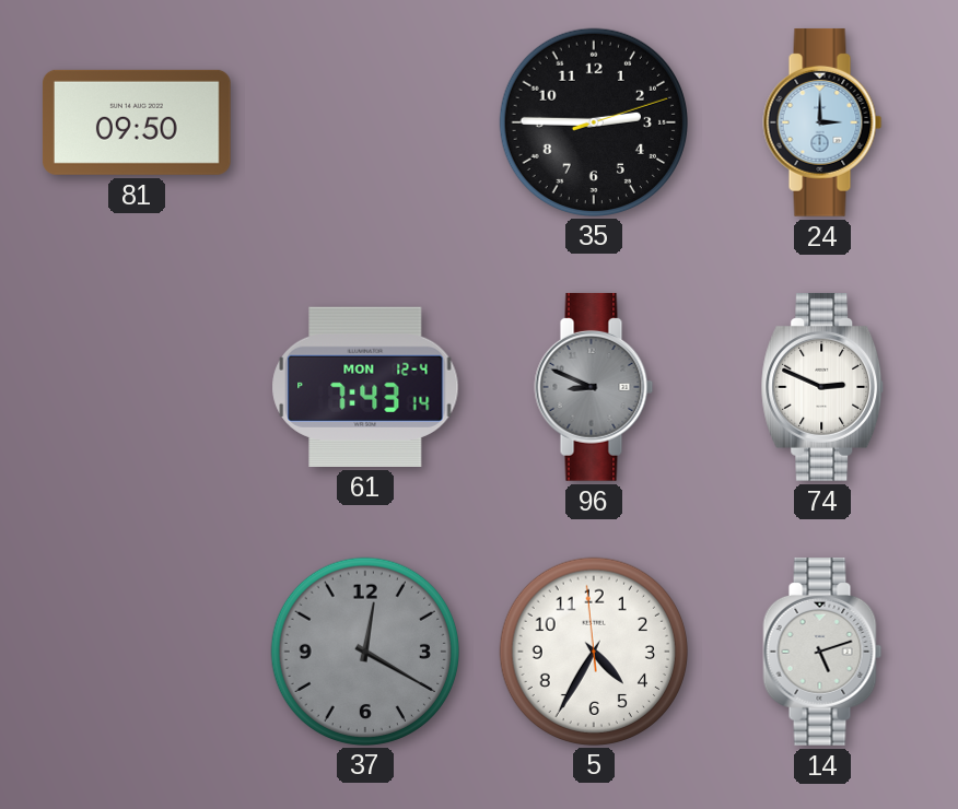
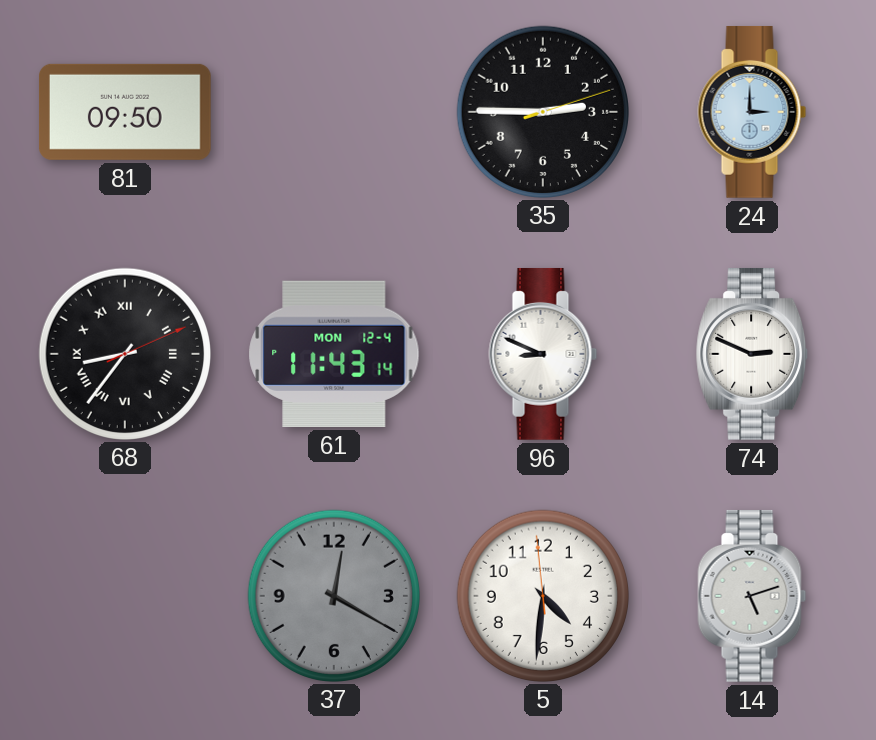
68: none -> 8:36 (124, 353)
61: 7:43 -> 11:43 (334, 354)
96 dial: grey -> white (543, 354)
5: 4:34 -> 4:30 (542, 595)
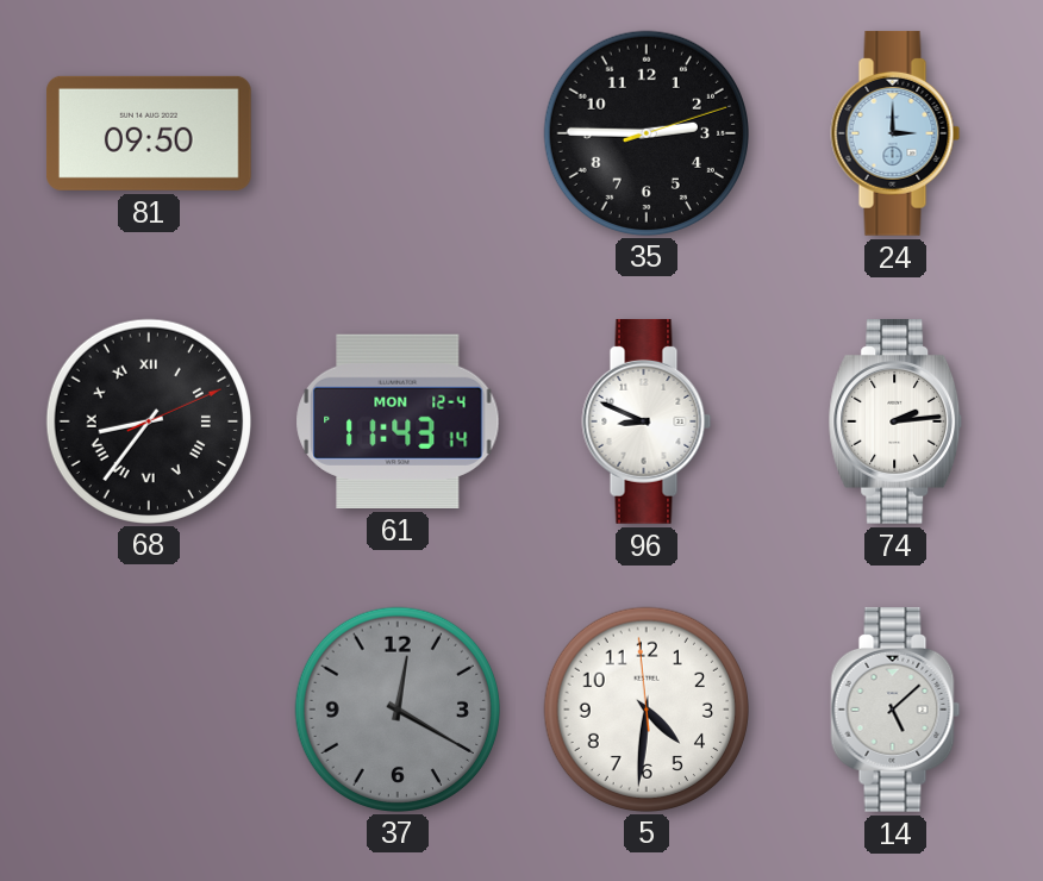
74: 2:49 -> 2:14 (895, 421)
14: 5:12 -> 5:08 (895, 710)
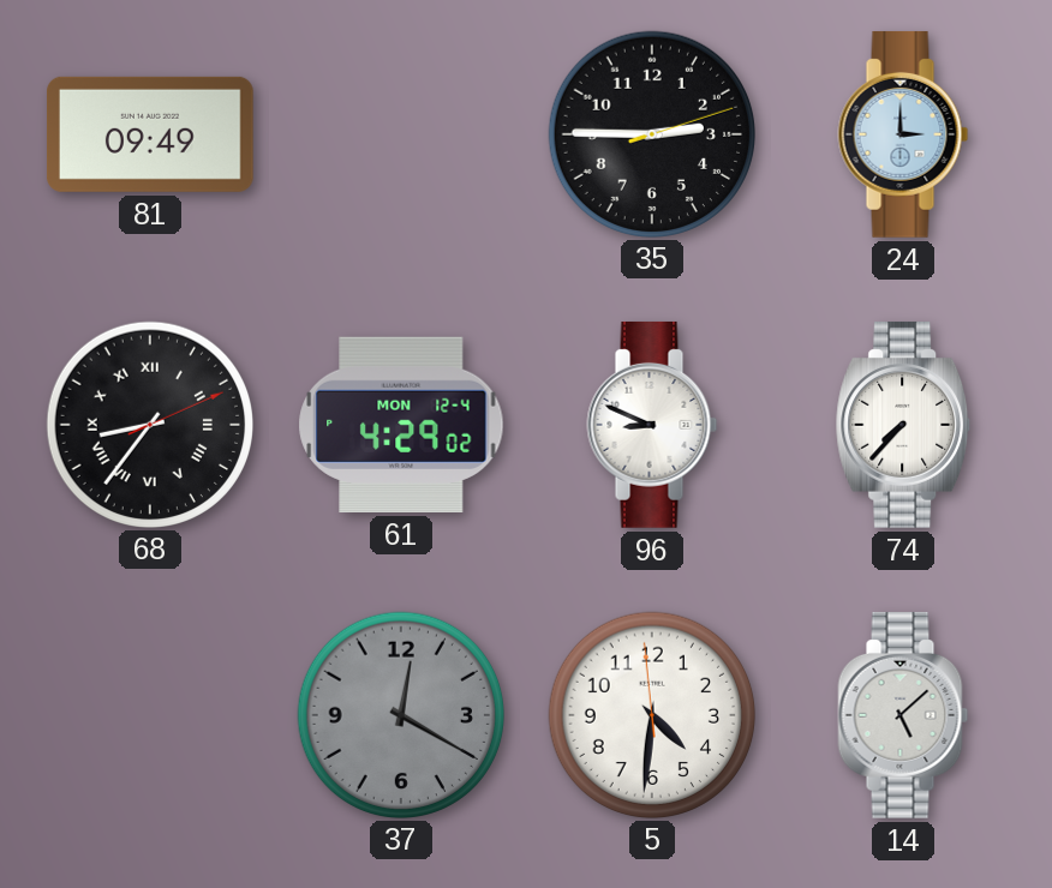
81: 09:50 -> 09:49 (150, 134)
61: 11:43 -> 4:29 (401, 425)
74: 2:14 -> 7:37 (903, 425)
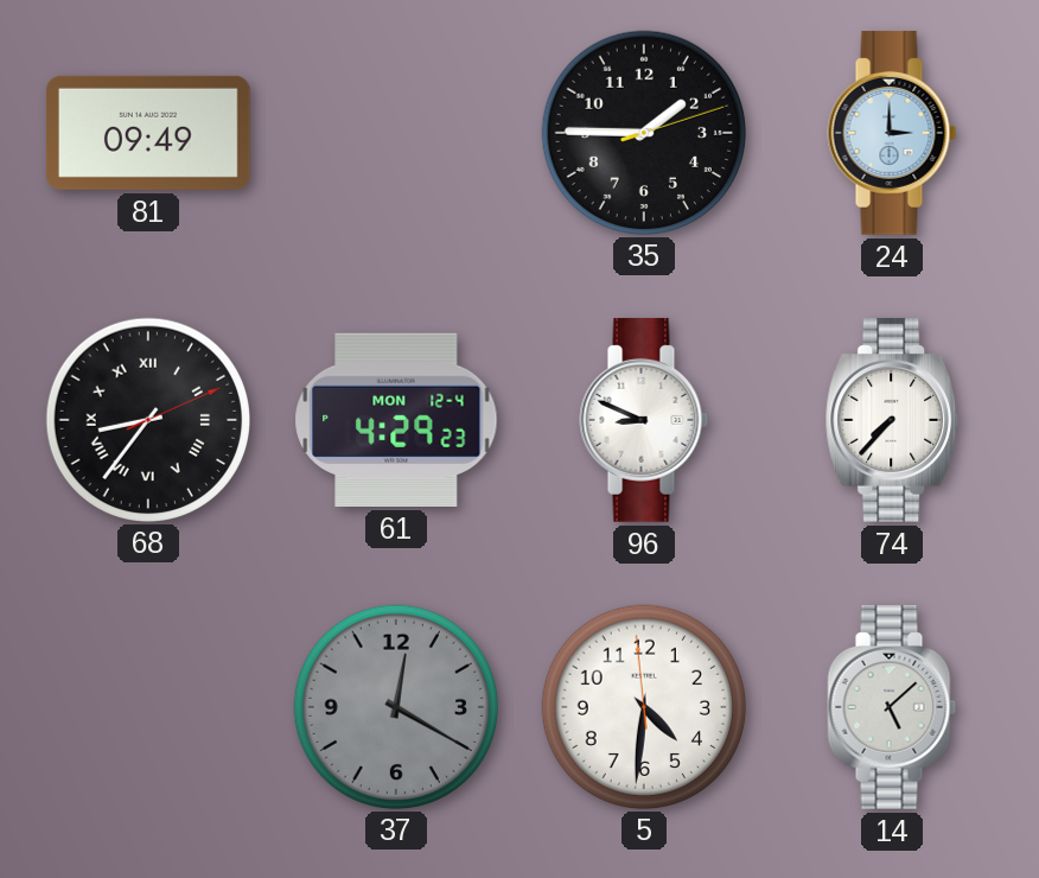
35: 2:45 -> 1:45 (643, 132)
61: 4:29:02 -> 4:29:23 (396, 420)
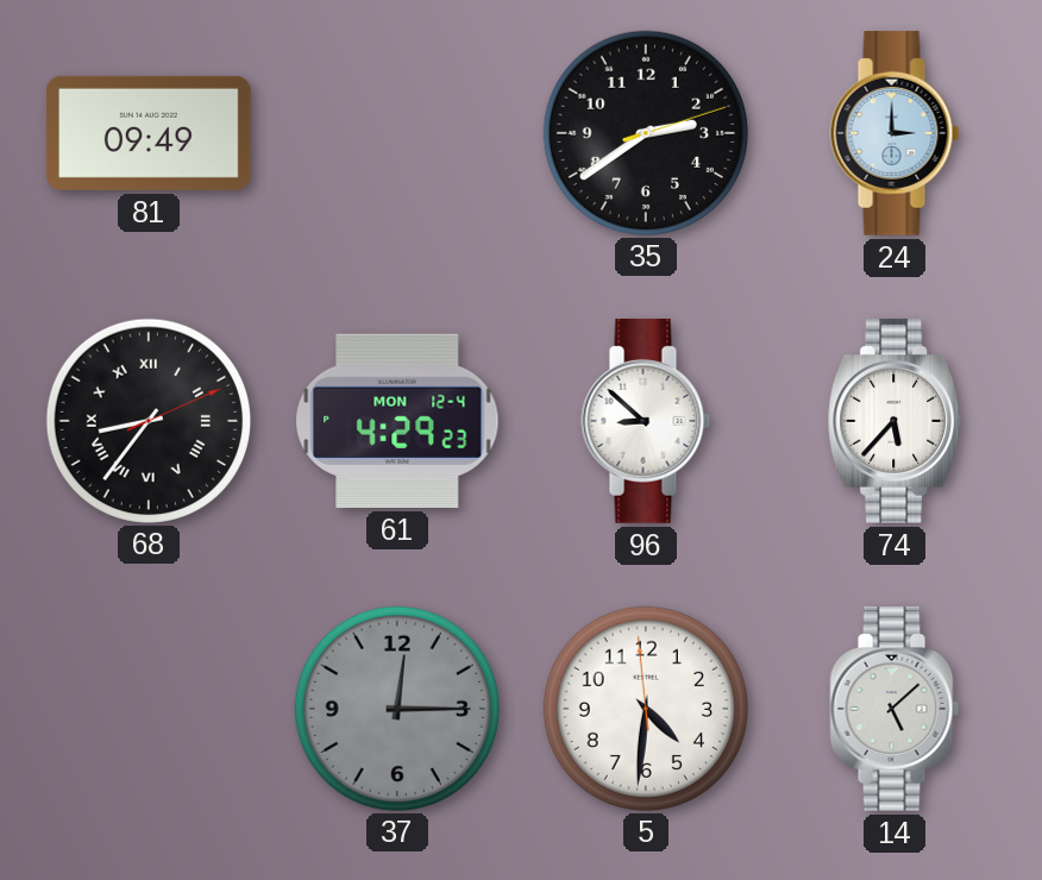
35: 1:45 -> 2:39 (645, 132)
96: 8:49 -> 8:52 (646, 421)
74: 7:37 -> 5:37 (895, 421)
37: 12:20 -> 12:15 (396, 708)
